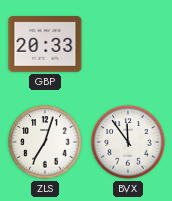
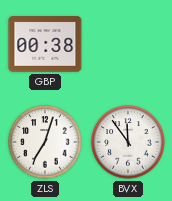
GBP: 20:33 -> 00:38 (45, 44)
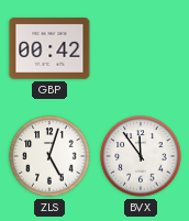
GBP: 00:38 -> 00:42 (49, 48)
ZLS: 7:03 -> 5:03 (49, 156)
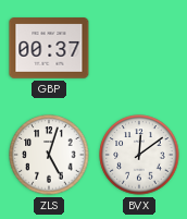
GBP: 00:42 -> 00:37 (49, 48)
BVX: 11:54 -> 12:09 (139, 155)
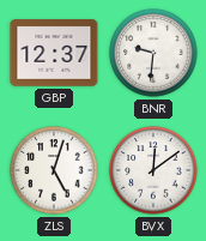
GBP: 00:37 -> 12:37 (54, 53)
BNR: none -> 9:31 (153, 53)
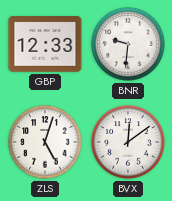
GBP: 12:37 -> 12:33 (45, 44)
